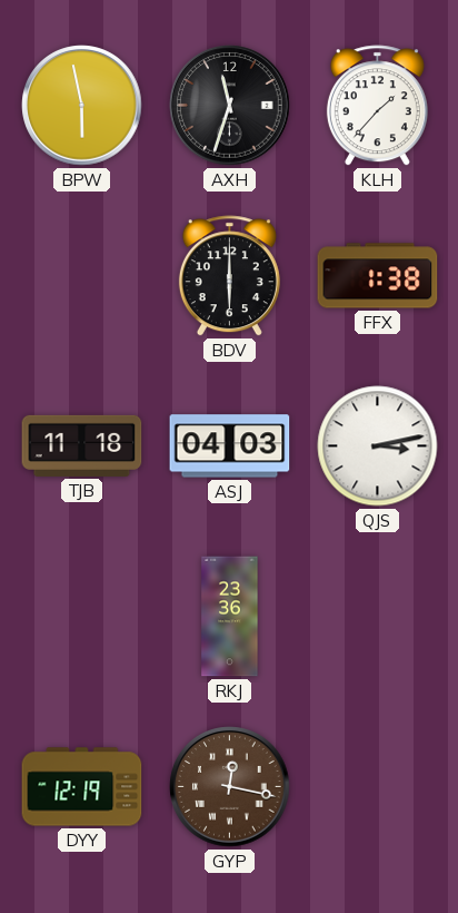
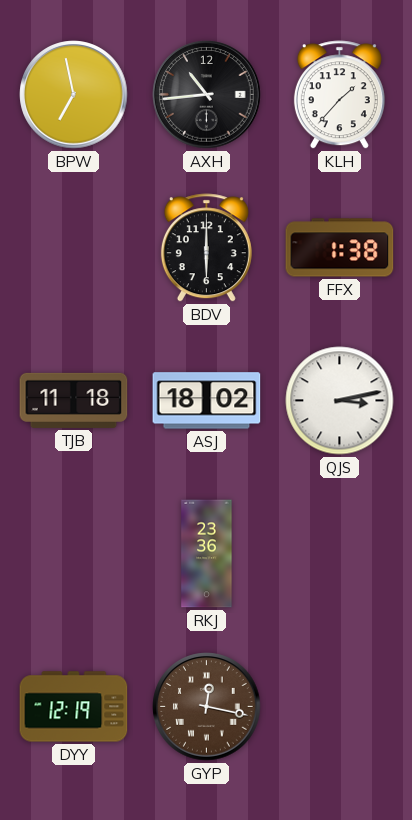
BPW: 5:58 -> 6:58 (74, 95)
AXH: 11:33 -> 10:44 (207, 95)
ASJ: 04:03 -> 18:02 (207, 401)
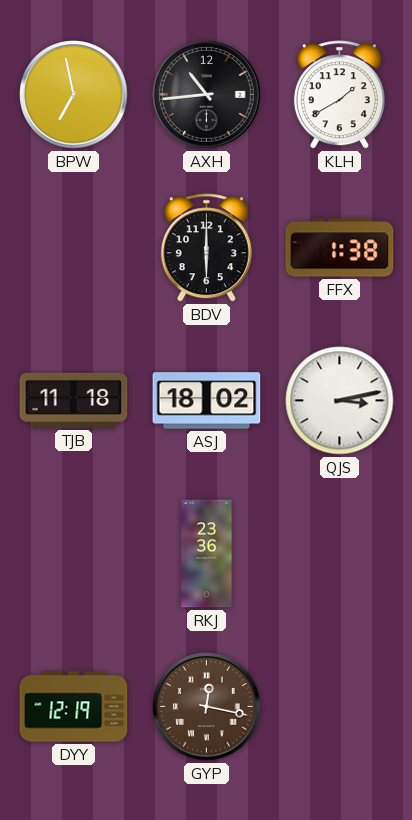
KLH: 1:37 -> 1:40 (339, 95)
